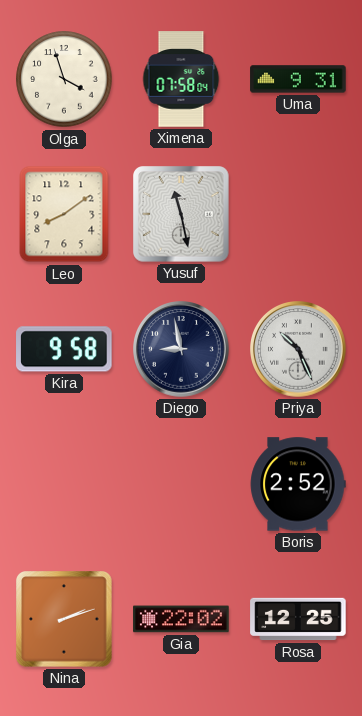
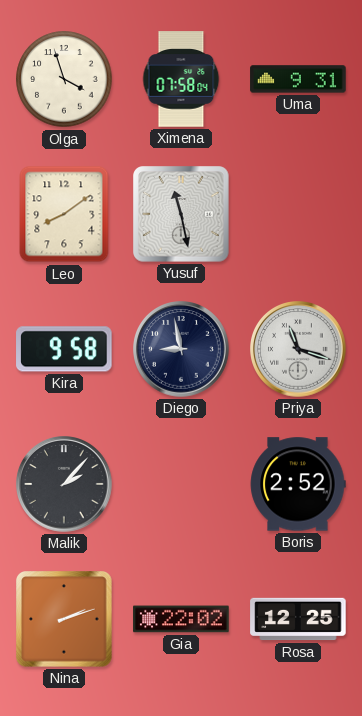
Priya: 10:26 -> 11:18 (298, 349)
Malik: none -> 2:07 (64, 484)
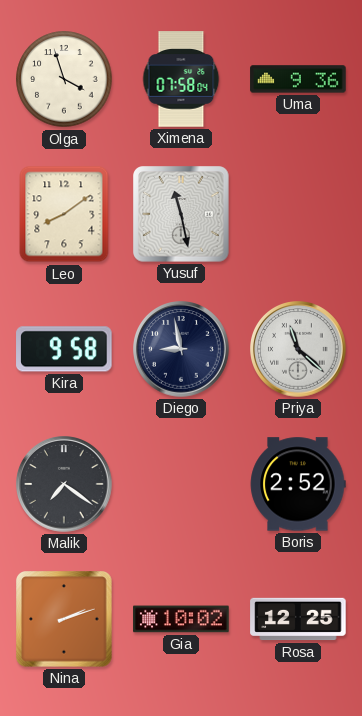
Uma: 9:31 -> 9:36 (298, 79)
Priya: 11:18 -> 11:22 (298, 349)
Malik: 2:07 -> 7:21 (64, 484)
Gia: 22:02 -> 10:02 (181, 619)
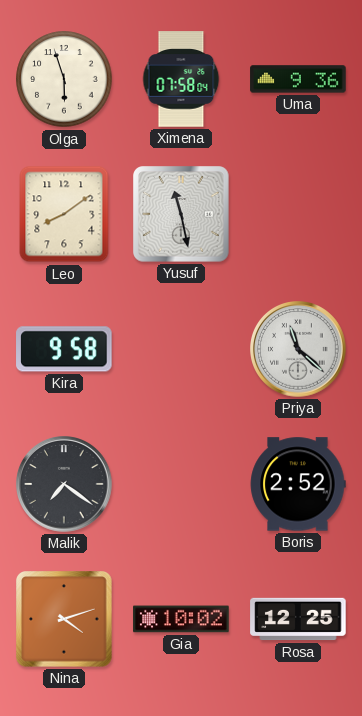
Olga: 3:57 -> 5:57 (64, 79)
Diego: 8:58 -> none (181, 349)
Nina: 2:12 -> 4:12 (64, 619)
